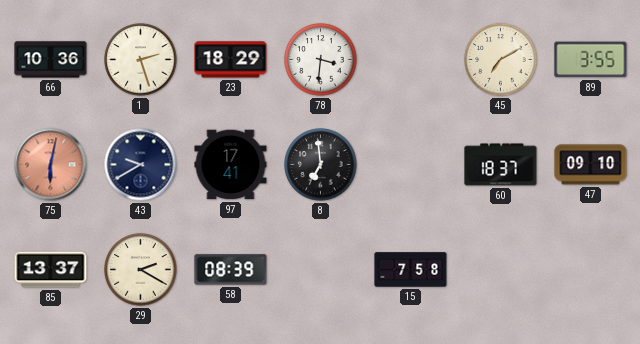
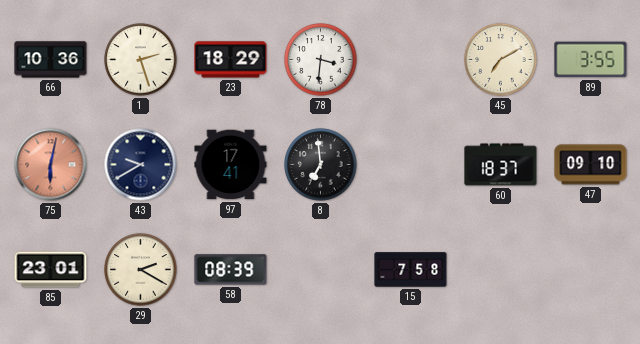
85: 13:37 -> 23:01 (51, 270)
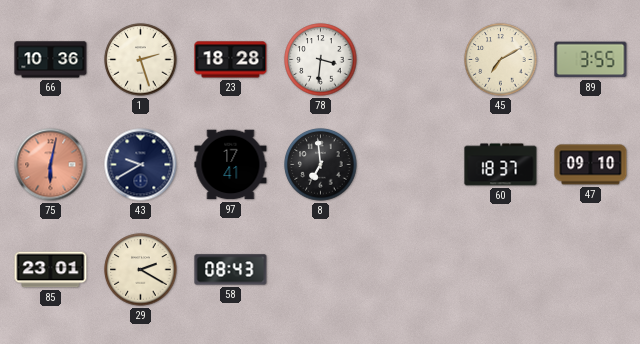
23: 18:29 -> 18:28 (231, 60)
58: 08:39 -> 08:43 (231, 270)
15: 7:58 -> none (411, 270)
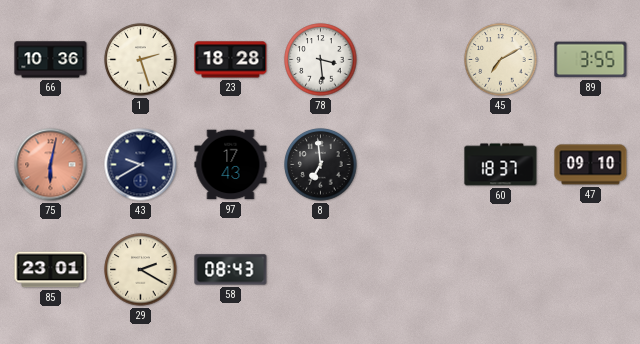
78: 3:31 -> 3:29 (321, 60)
97: 17:41 -> 17:43 (231, 165)
